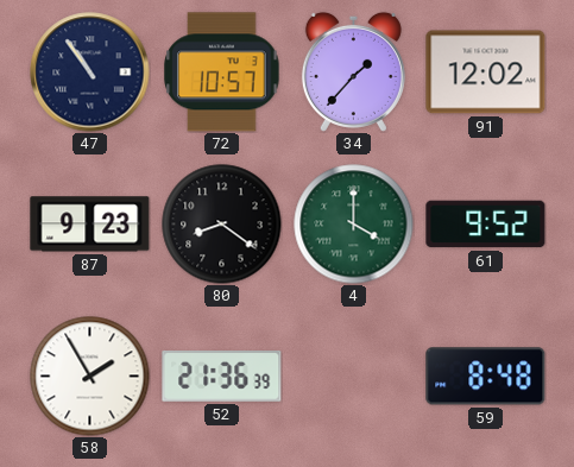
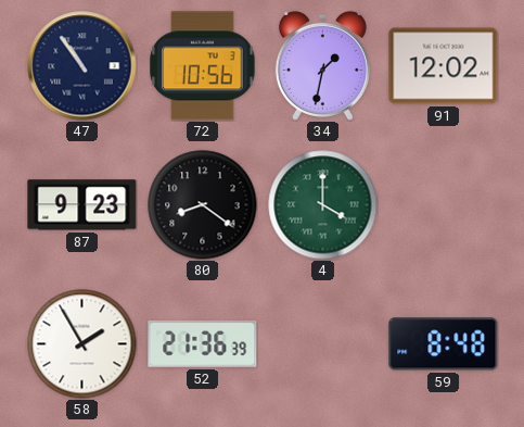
72: 10:57 -> 10:56 (203, 66)
34: 1:37 -> 1:32 (322, 65)
61: 9:52 -> none (486, 225)
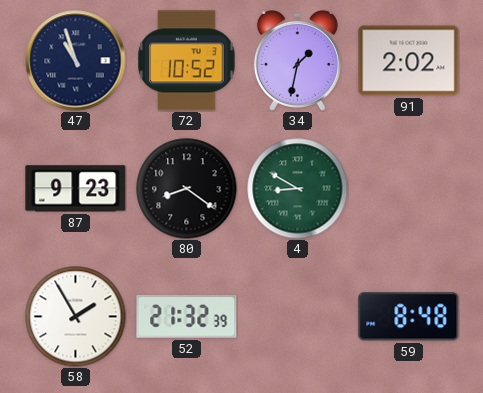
47: 10:54 -> 10:57 (76, 61)
72: 10:56 -> 10:52 (187, 61)
91: 12:02 -> 2:02 (409, 61)
4: 4:00 -> 8:50 (298, 189)
52: 21:36 -> 21:32 (187, 316)
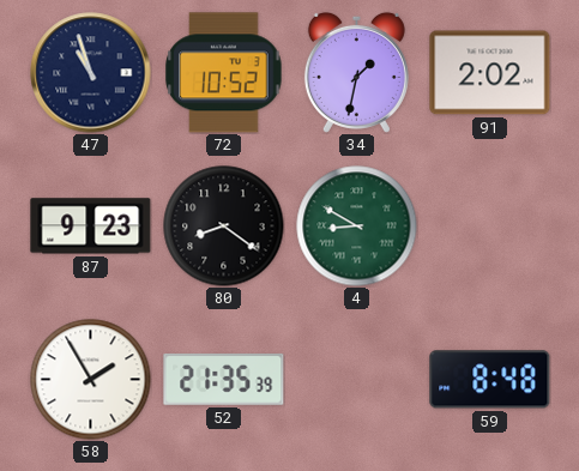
52: 21:32 -> 21:35 (224, 379)
